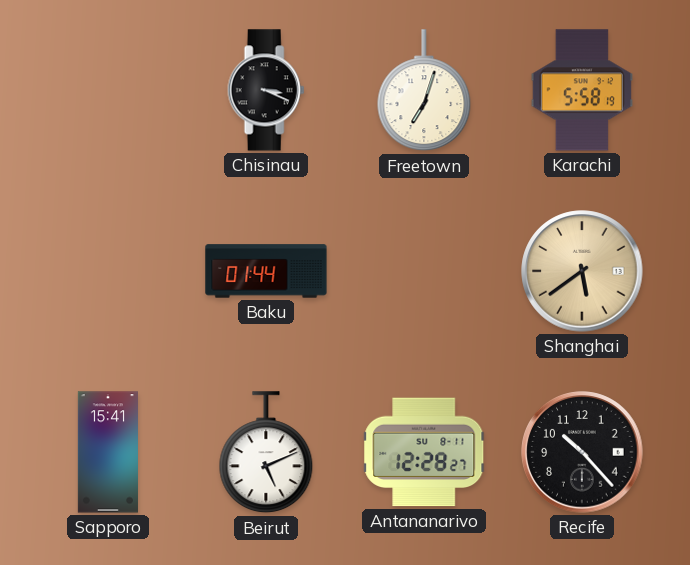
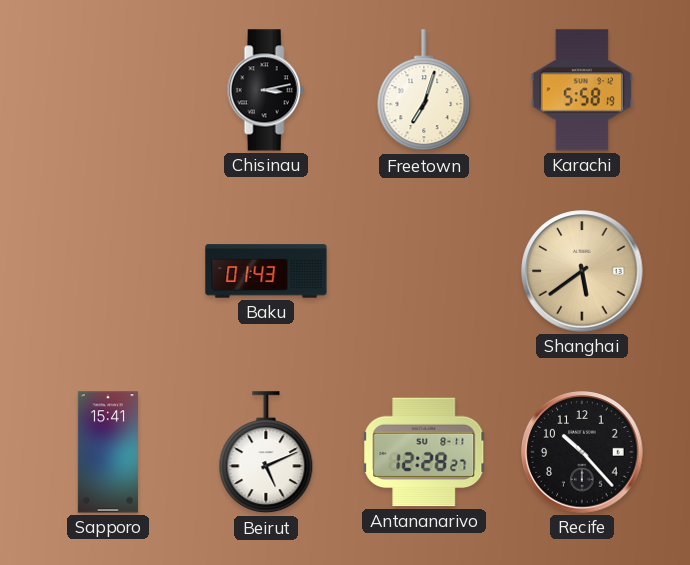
Chisinau: 3:19 -> 3:13 (266, 90)
Baku: 01:44 -> 01:43 (266, 271)
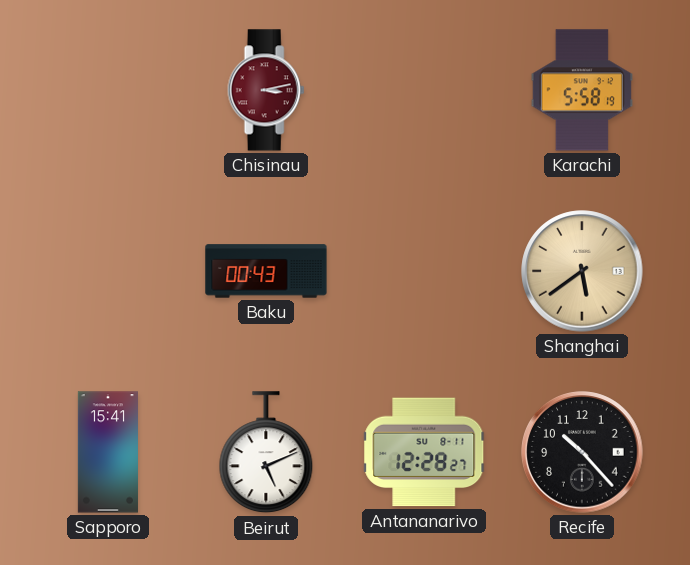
Chisinau dial: black -> burgundy (266, 90)
Freetown: 7:03 -> none (424, 91)
Baku: 01:43 -> 00:43 (266, 271)
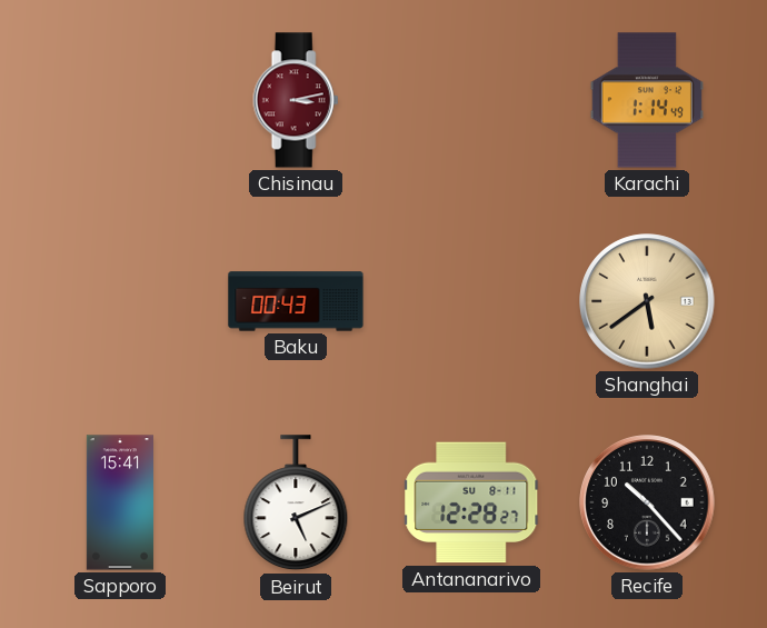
Karachi: 5:58 -> 1:14 (647, 100)
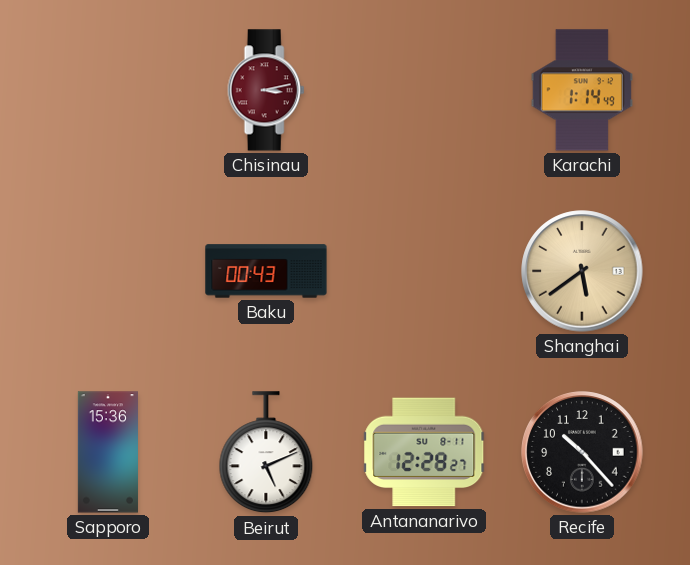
Sapporo: 15:41 -> 15:36 (108, 452)
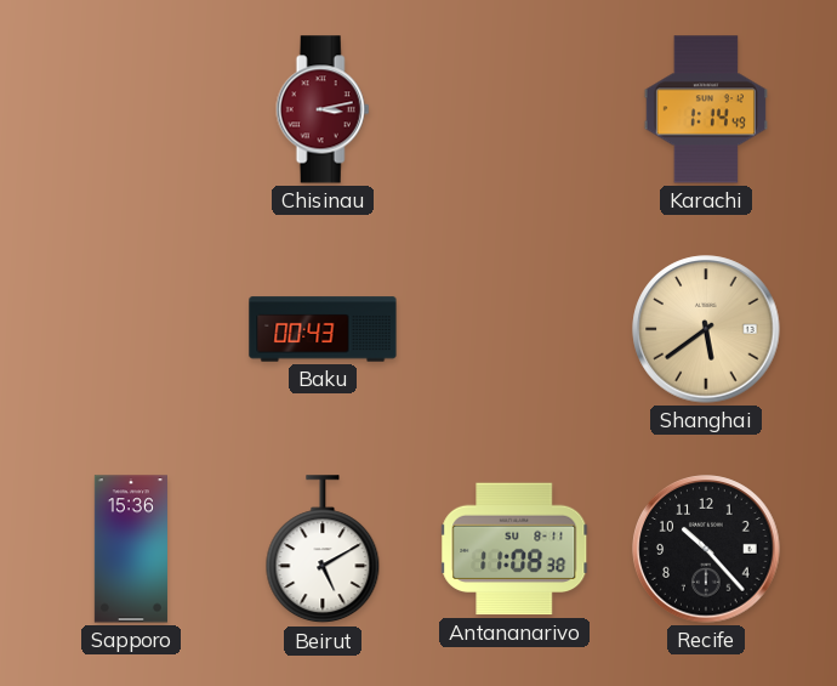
Beirut: 5:11 -> 5:10 (323, 550)
Antananarivo: 12:28 -> 11:08 (516, 549)
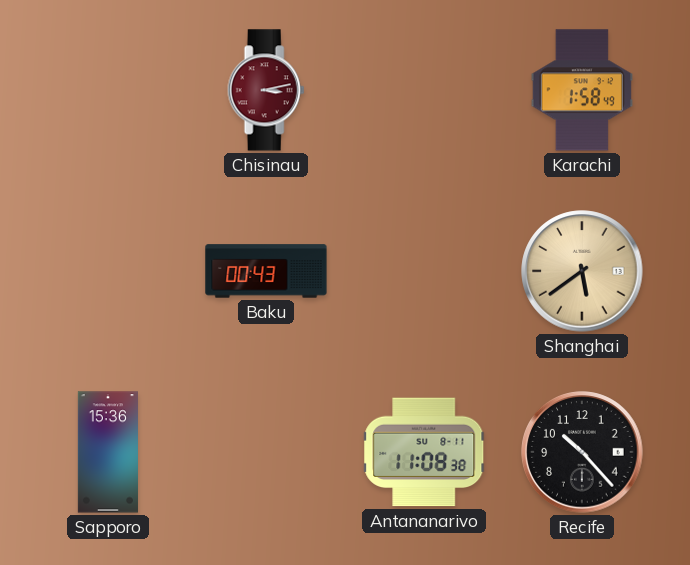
Karachi: 1:14 -> 1:58 (582, 90)
Beirut: 5:10 -> none (323, 550)
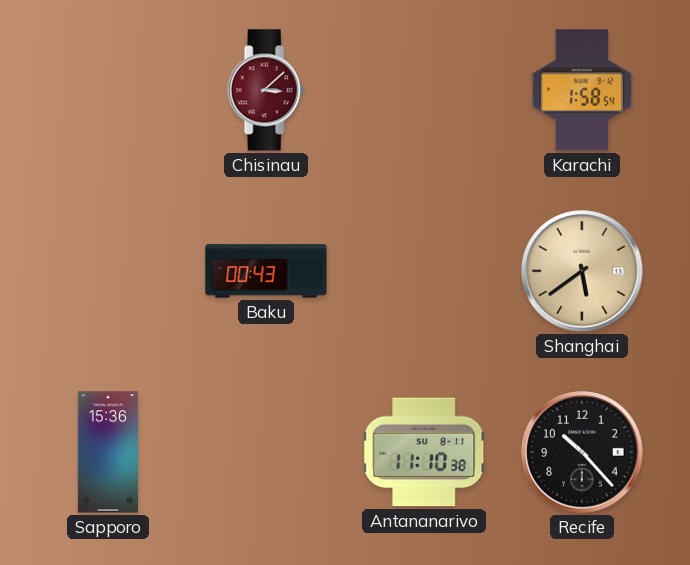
Chisinau: 3:13 -> 3:08 (266, 90)
Karachi: 1:58:49 -> 1:58:54 (582, 90)
Antananarivo: 11:08 -> 11:10 (425, 452)
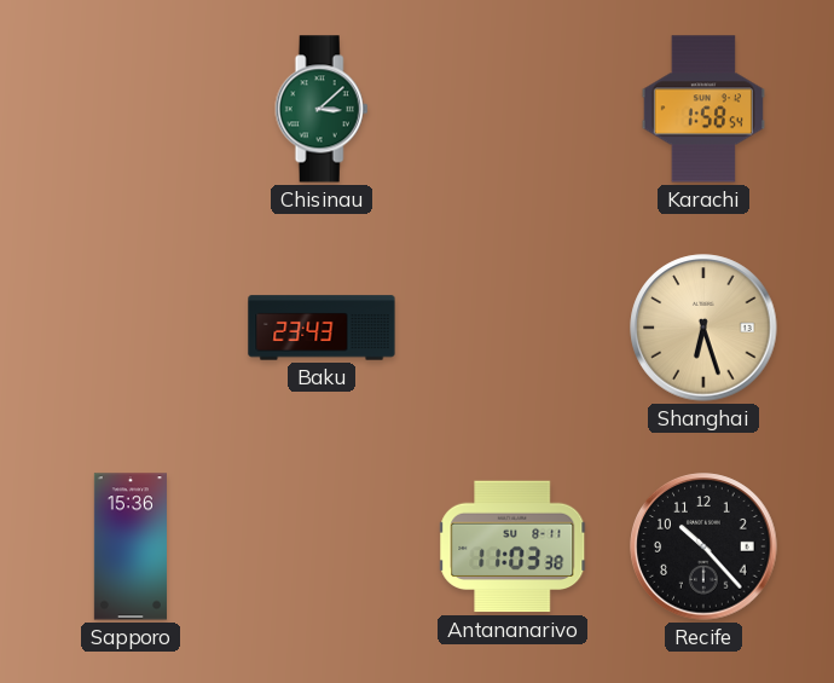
Chisinau dial: burgundy -> green (322, 109)
Baku: 00:43 -> 23:43 (322, 328)
Shanghai: 5:39 -> 6:27 (703, 328)
Antananarivo: 11:10 -> 11:03 (514, 546)
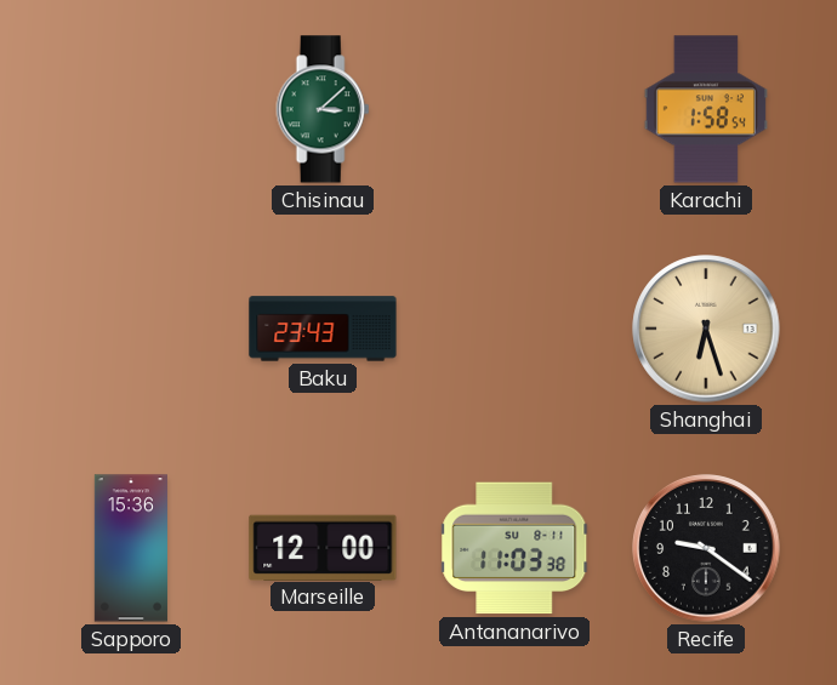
Marseille: none -> 12:00 (323, 547)
Recife: 10:23 -> 9:21 (706, 548)
